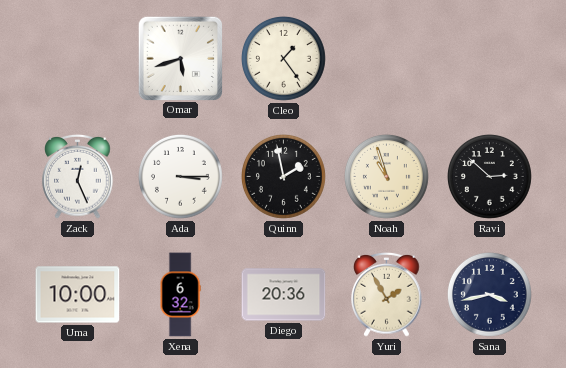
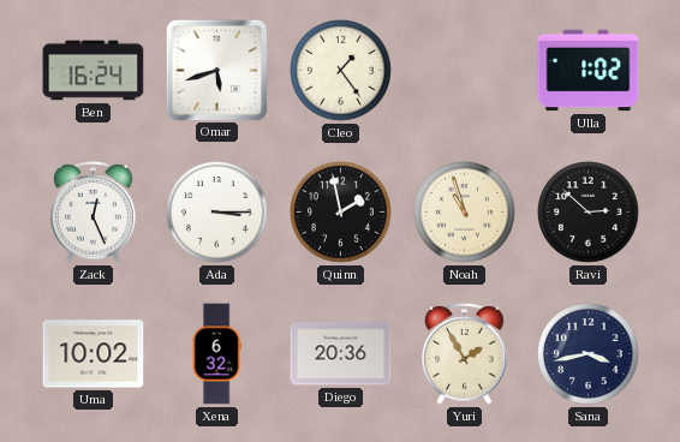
Ben: none -> 16:24 (94, 71)
Ulla: none -> 1:02 (589, 71)
Uma: 10:00 -> 10:02 (94, 354)
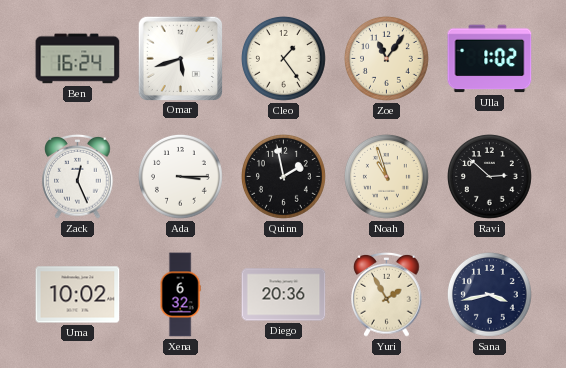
Zoe: none -> 11:06 (386, 58)
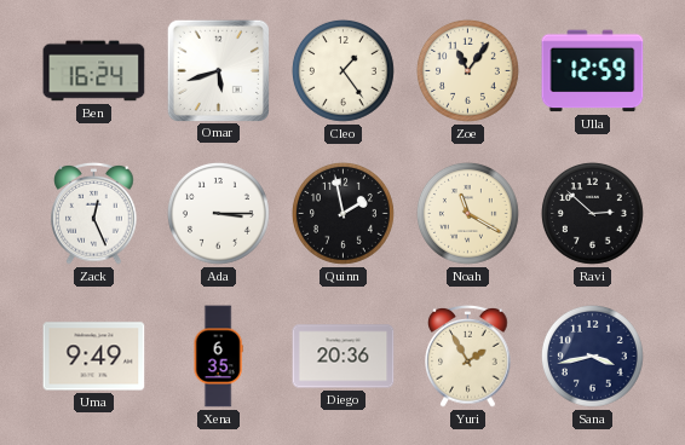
Ulla: 1:02 -> 12:59 (593, 71)
Noah: 10:57 -> 11:20 (467, 213)
Uma: 10:02 -> 9:49 (94, 357)
Xena: 6:32 -> 6:35 (218, 357)
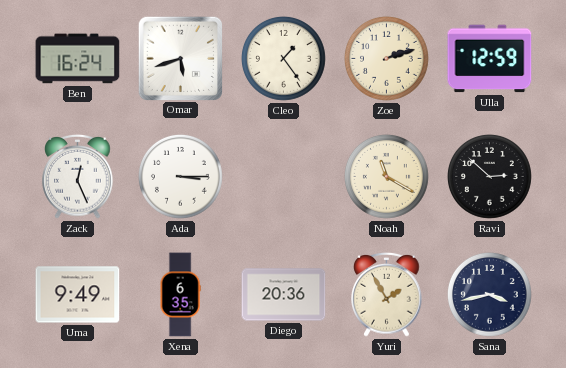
Zoe: 11:06 -> 2:12 (386, 58)
Quinn: 1:58 -> none (342, 213)
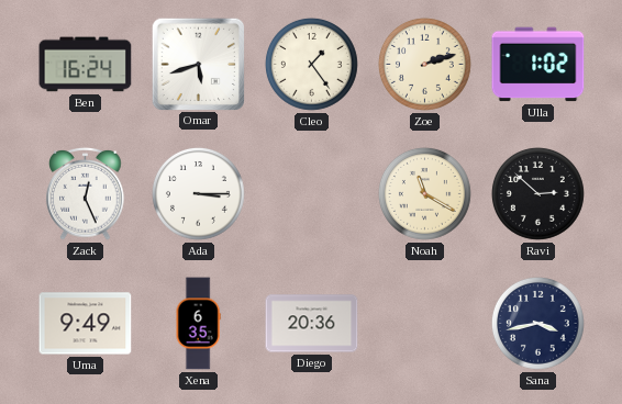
Ulla: 12:59 -> 1:02 (538, 65)
Yuri: 1:55 -> none (387, 295)
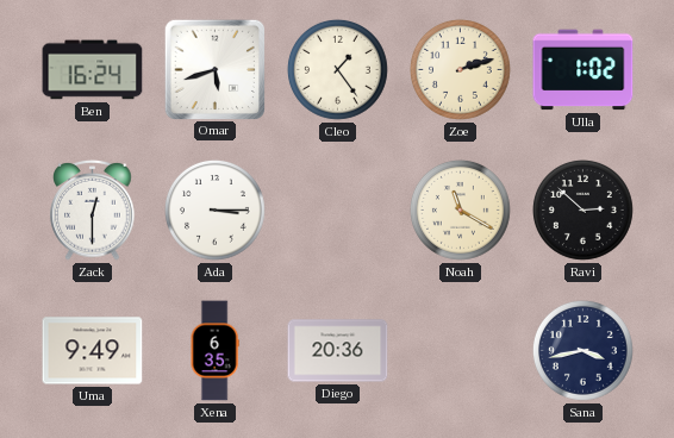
Zack: 12:26 -> 12:30 (93, 211)
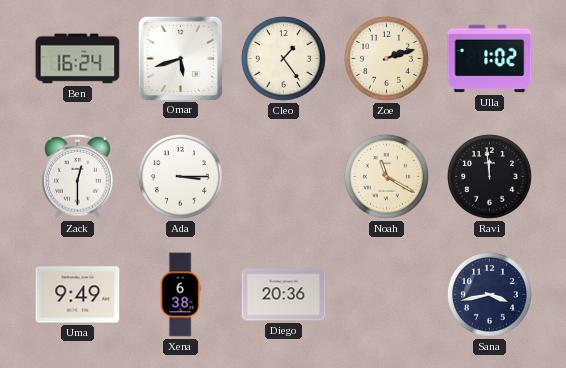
Ravi: 2:52 -> 11:59 (489, 176)
Xena: 6:35 -> 6:38 (180, 295)
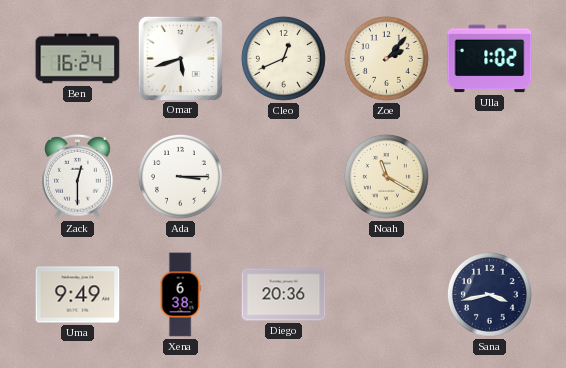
Cleo: 1:24 -> 12:41 (283, 58)
Zoe: 2:12 -> 2:07 (386, 58)
Ravi: 11:59 -> none (489, 176)
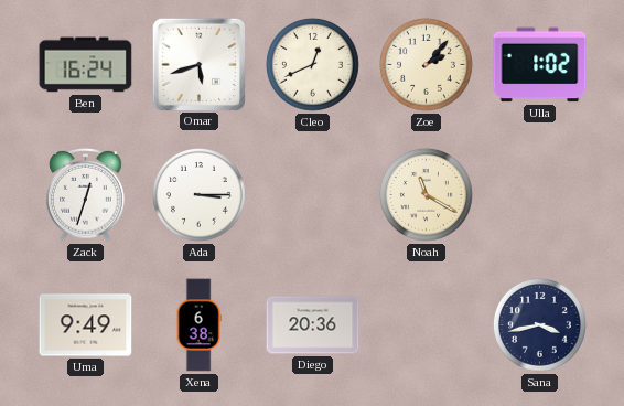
Zack: 12:30 -> 12:33 (86, 195)
